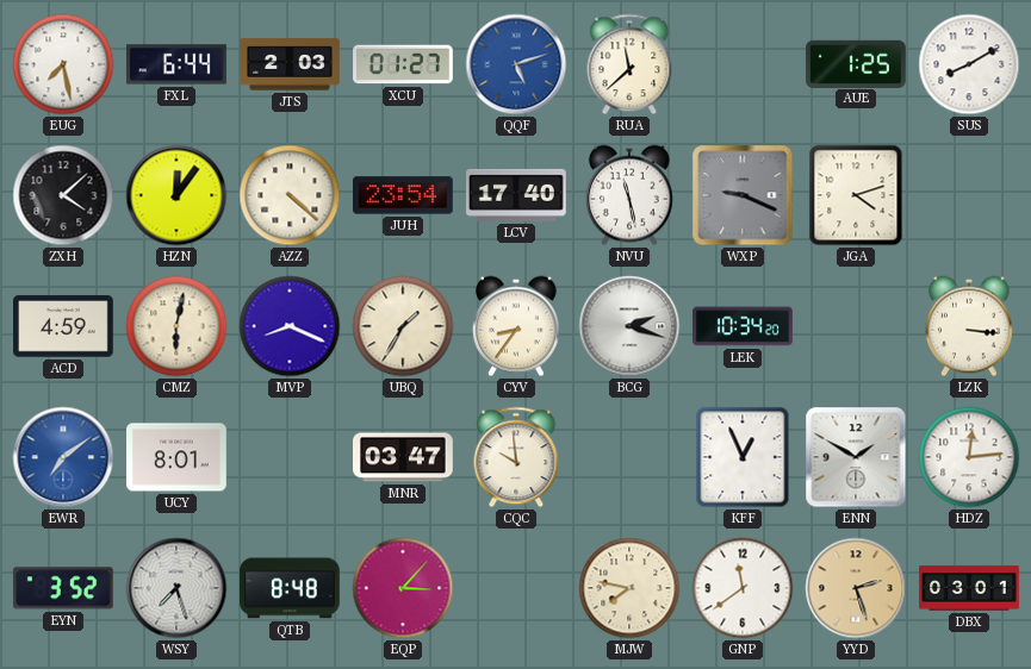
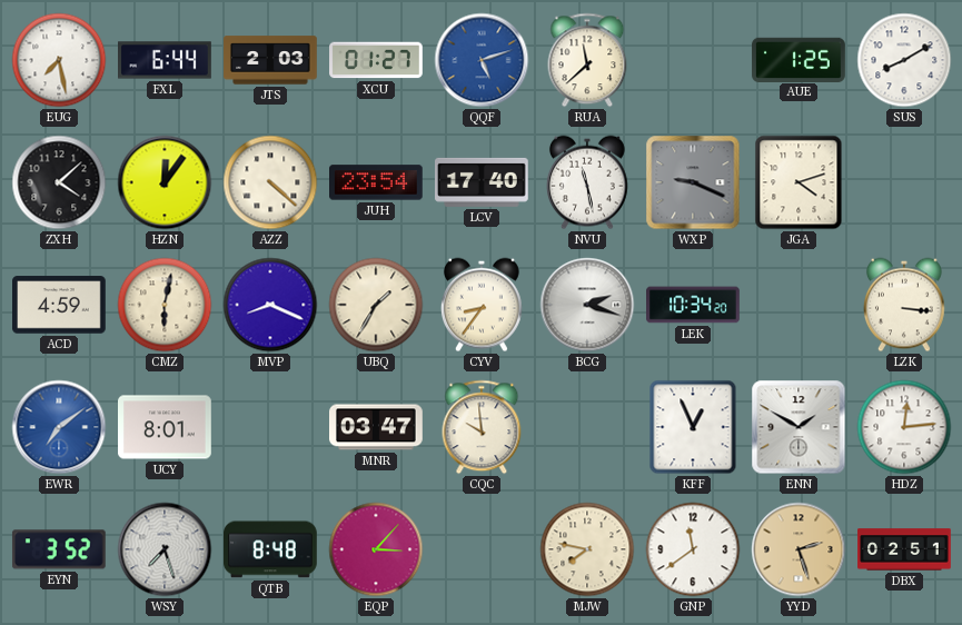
DBX: 03:01 -> 02:51 (904, 549)
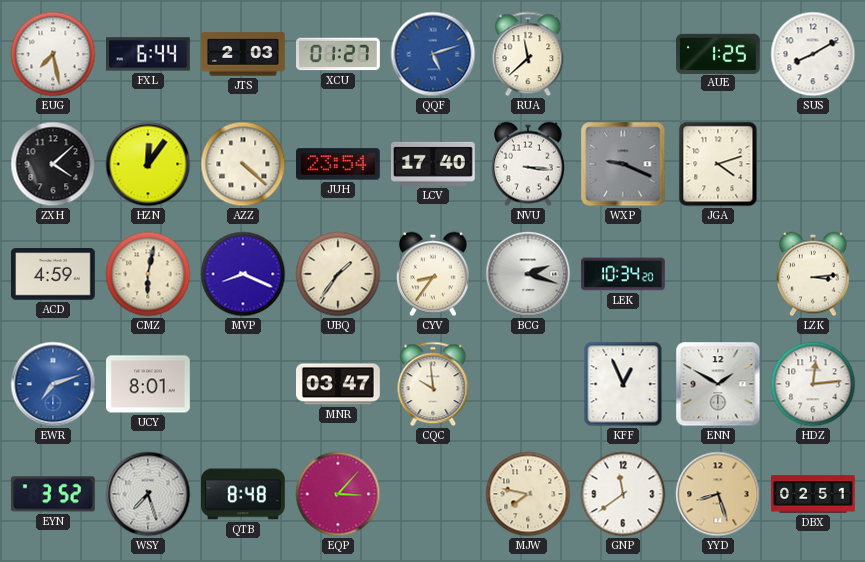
NVU: 11:28 -> 3:16 (529, 164)
UBQ: 1:35 -> 1:36 (338, 274)
LZK: 3:16 -> 3:14 (814, 274)
EWR: 7:09 -> 7:12 (53, 384)
YYD: 2:27 -> 8:27 (718, 494)
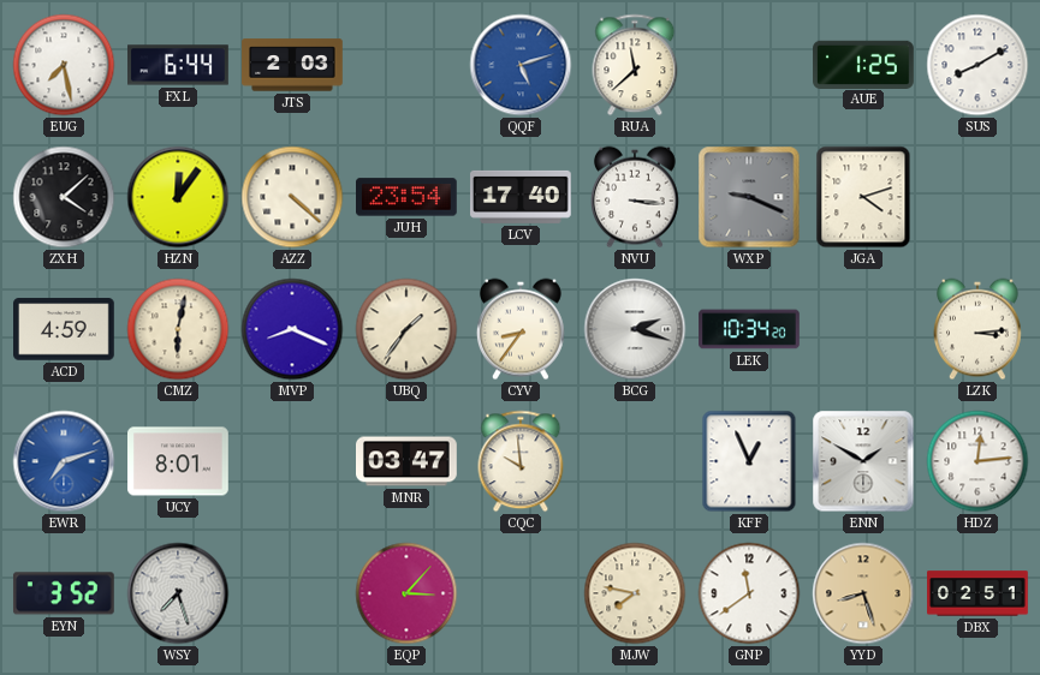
XCU: 01:27 -> none (339, 54)
QTB: 8:48 -> none (244, 494)
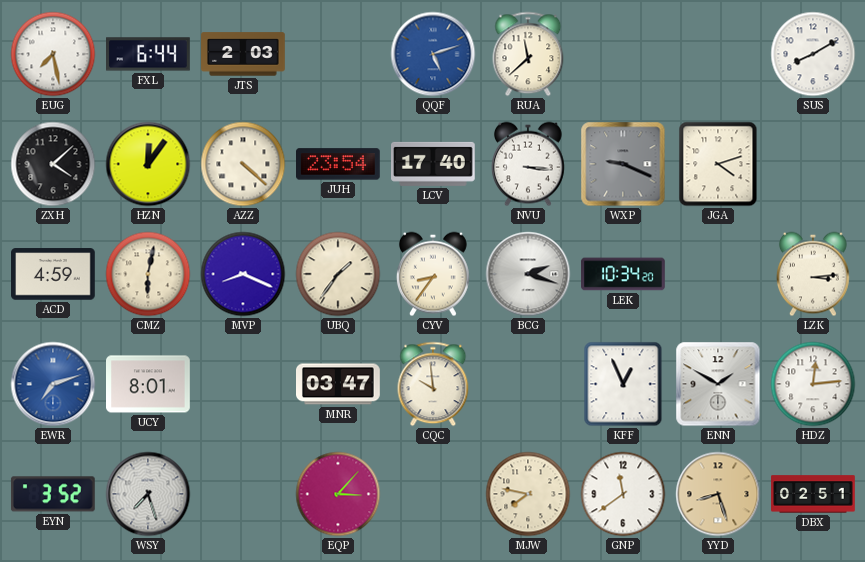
AUE: 1:25 -> none (863, 64)
